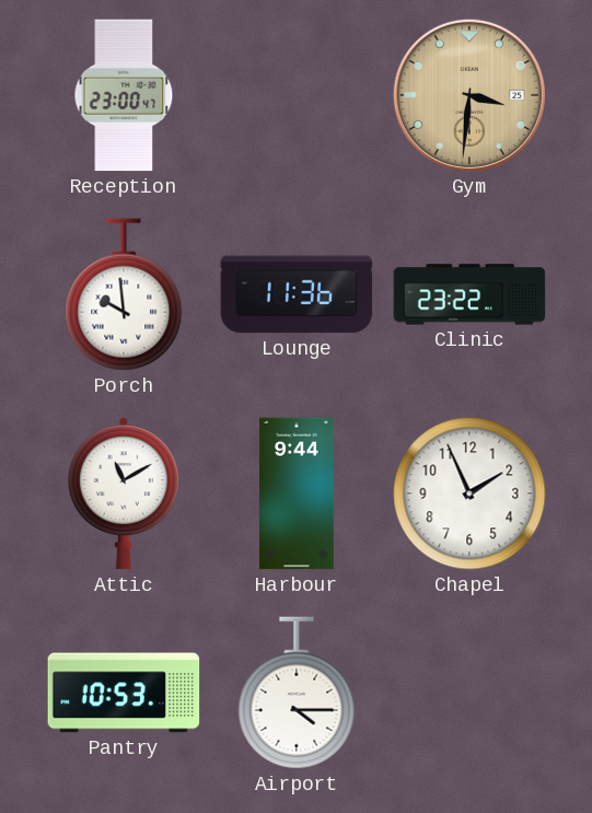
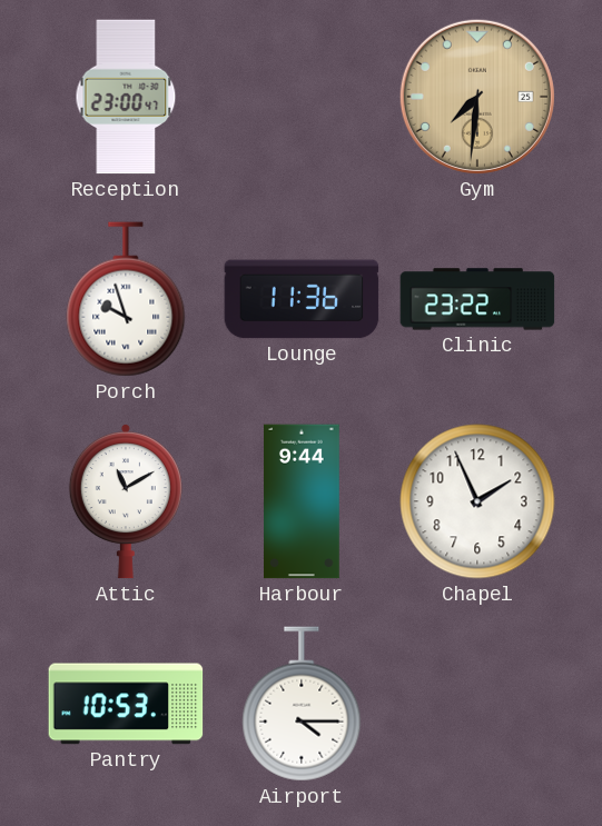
Gym: 3:31 -> 7:31 (477, 97)
Porch: 9:59 -> 9:57 (126, 299)
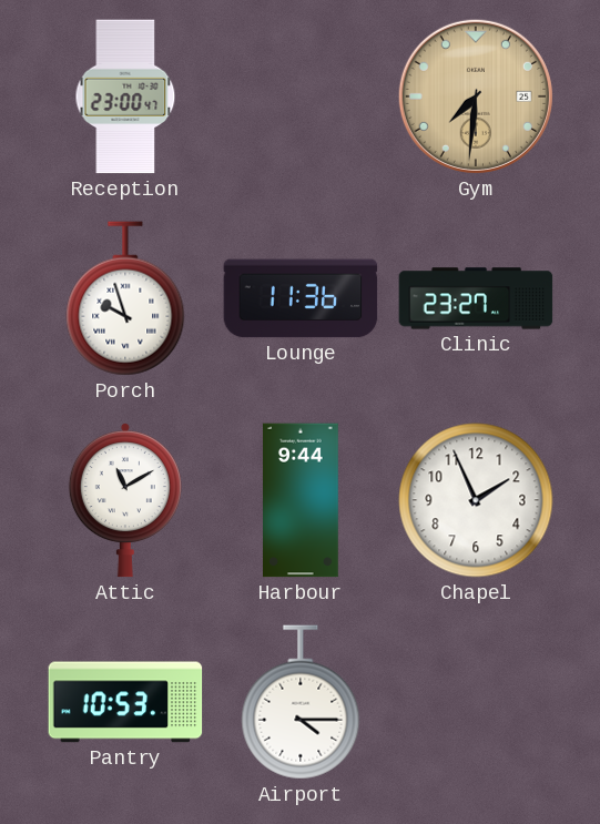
Clinic: 23:22 -> 23:27 (476, 298)
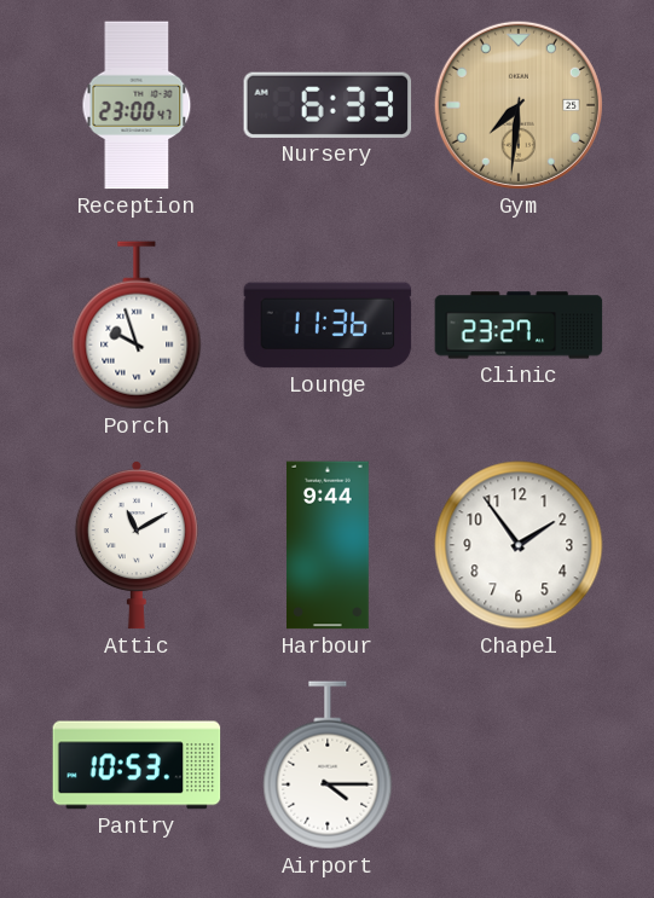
Nursery: none -> 6:33 (328, 105)
Chapel: 1:56 -> 1:54 (519, 545)
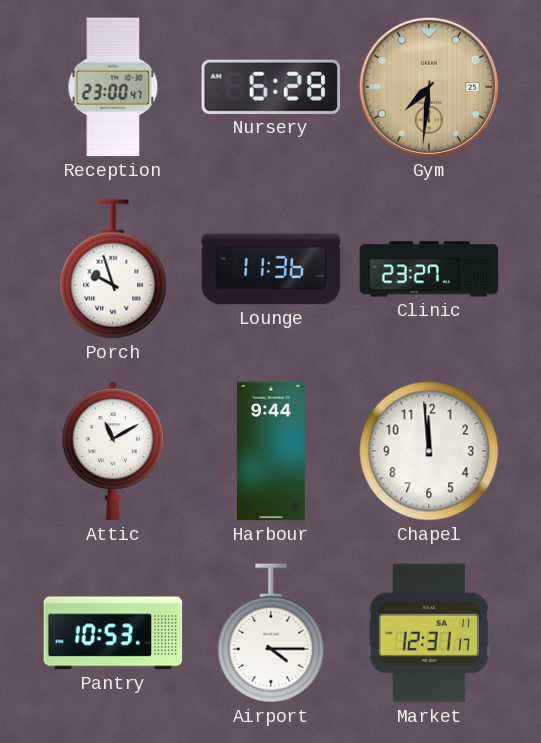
Nursery: 6:33 -> 6:28 (271, 87)
Chapel: 1:54 -> 11:59 (429, 451)
Market: none -> 12:31 (429, 633)
